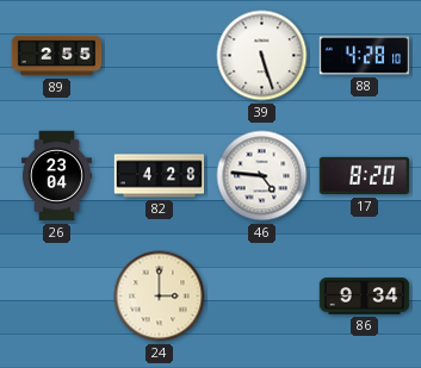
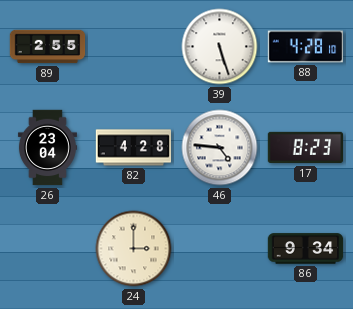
17: 8:20 -> 8:23 (306, 148)
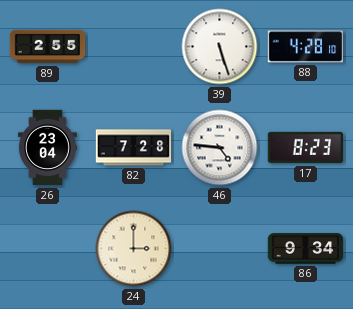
82: 4:28 -> 7:28 (134, 148)
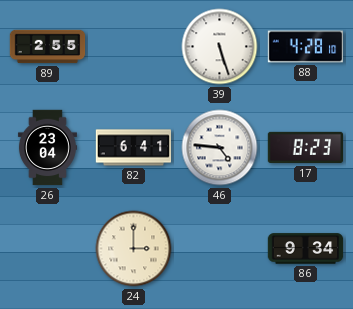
82: 7:28 -> 6:41 (134, 148)
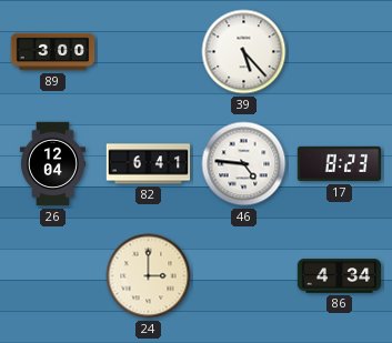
89: 2:55 -> 3:00 (53, 52)
39: 5:27 -> 5:23 (244, 52)
88: 4:28 -> none (306, 47)
26: 23:04 -> 12:04 (52, 164)
86: 9:34 -> 4:34 (340, 276)
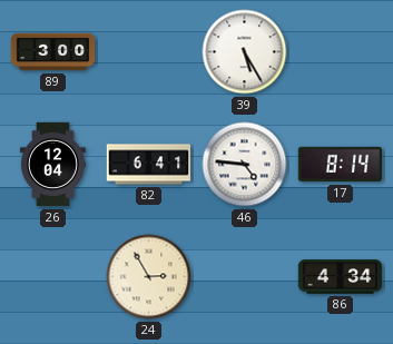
39: 5:23 -> 5:25 (245, 52)
17: 8:23 -> 8:14 (341, 165)
24: 3:00 -> 2:55 (149, 277)
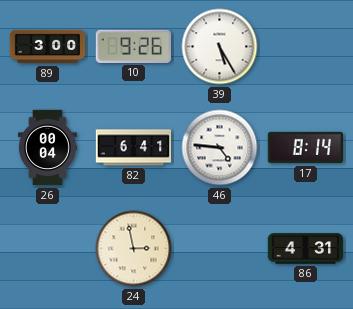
10: none -> 9:26 (133, 46)
26: 12:04 -> 00:04 (47, 148)
24: 2:55 -> 2:58 (134, 249)
86: 4:34 -> 4:31 (306, 249)
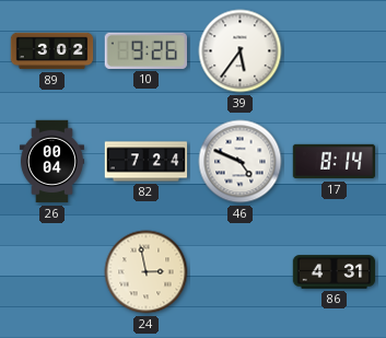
89: 3:00 -> 3:02 (52, 51)
39: 5:25 -> 5:36 (241, 51)
82: 6:41 -> 7:24 (147, 162)
46: 4:46 -> 4:49 (241, 162)
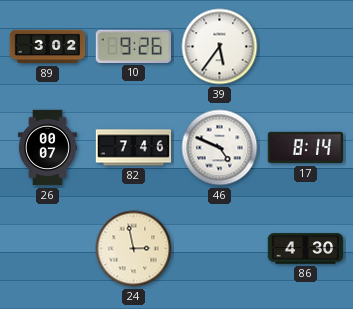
26: 00:04 -> 00:07 (47, 148)
82: 7:24 -> 7:46 (134, 148)
86: 4:31 -> 4:30 (306, 249)
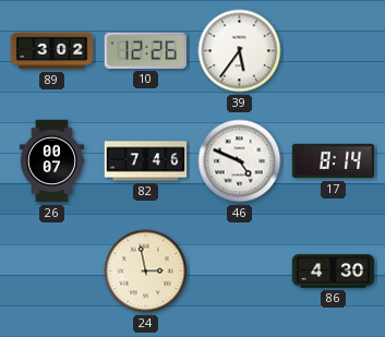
10: 9:26 -> 12:26 (145, 50)
